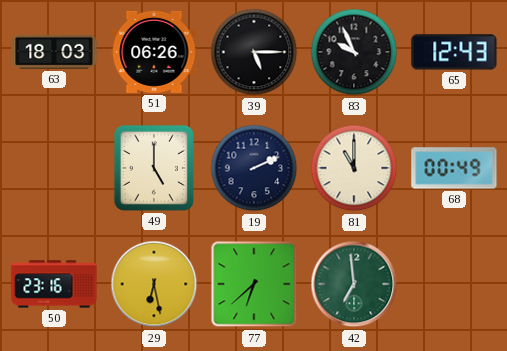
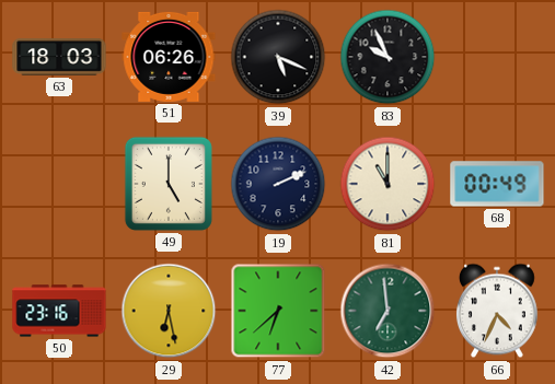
39: 5:15 -> 5:19 (278, 57)
65: 12:43 -> none (454, 52)
66: none -> 4:34 (497, 311)
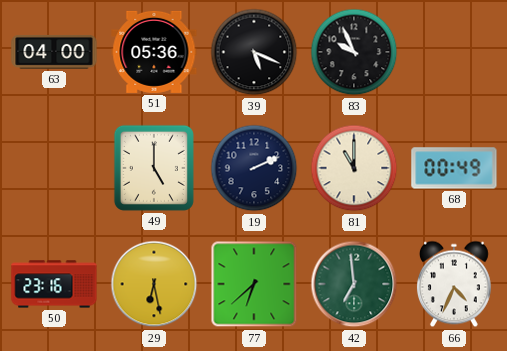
63: 18:03 -> 04:00 (54, 52)
51: 06:26 -> 05:36 (154, 52)
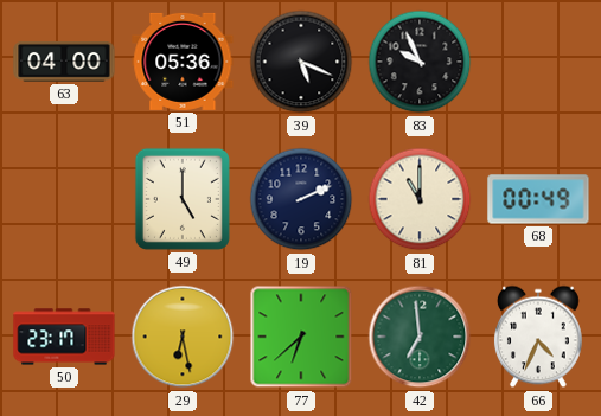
50: 23:16 -> 23:17 (64, 337)
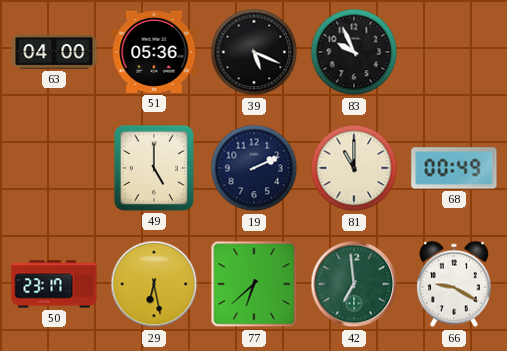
66: 4:34 -> 9:20 (454, 284)
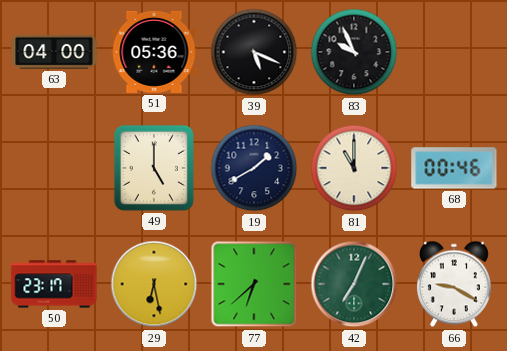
19: 2:11 -> 1:40 (254, 168)
68: 00:49 -> 00:46 (454, 168)
42: 6:59 -> 7:04 (354, 284)
